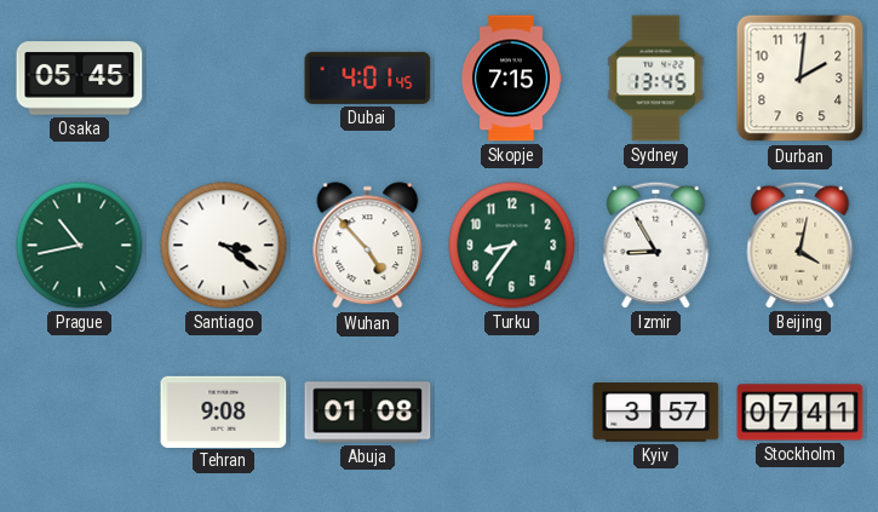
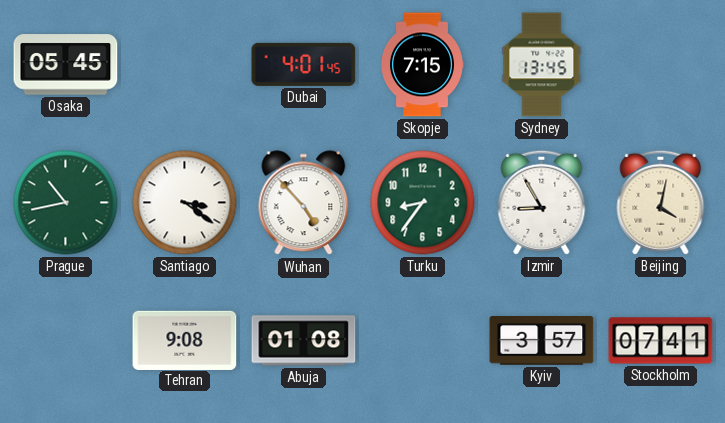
Durban: 2:01 -> none (800, 79)
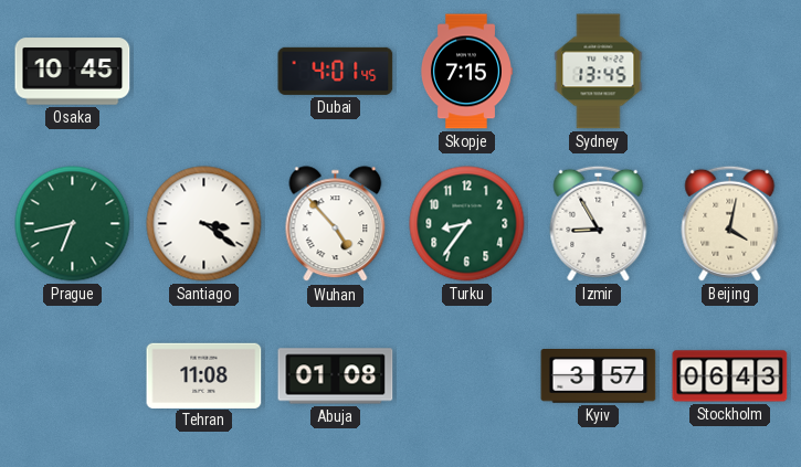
Osaka: 05:45 -> 10:45 (73, 72)
Prague: 10:43 -> 6:43 (73, 224)
Tehran: 9:08 -> 11:08 (204, 375)
Stockholm: 07:41 -> 06:43 (730, 376)
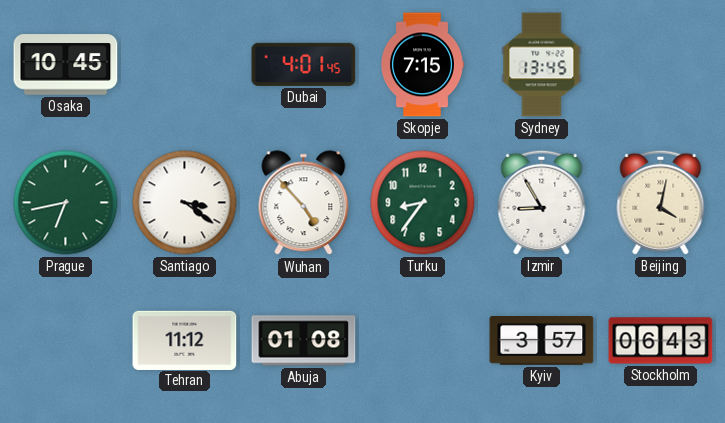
Tehran: 11:08 -> 11:12 (185, 340)
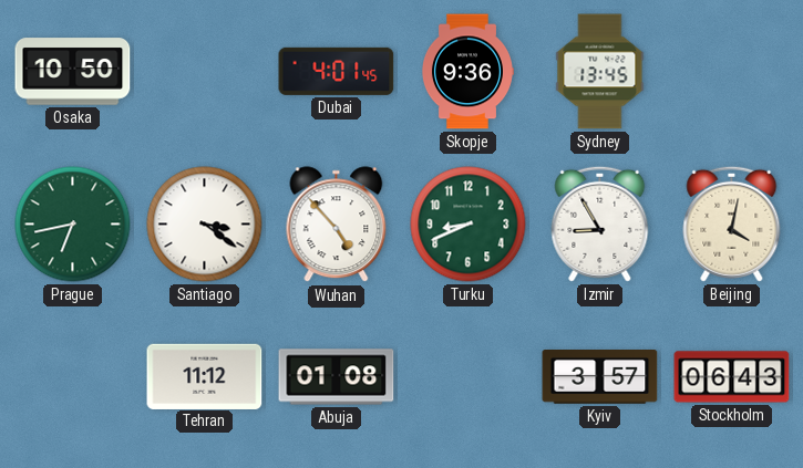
Osaka: 10:45 -> 10:50 (73, 72)
Skopje: 7:15 -> 9:36 (467, 72)
Turku: 8:36 -> 8:41 (469, 225)
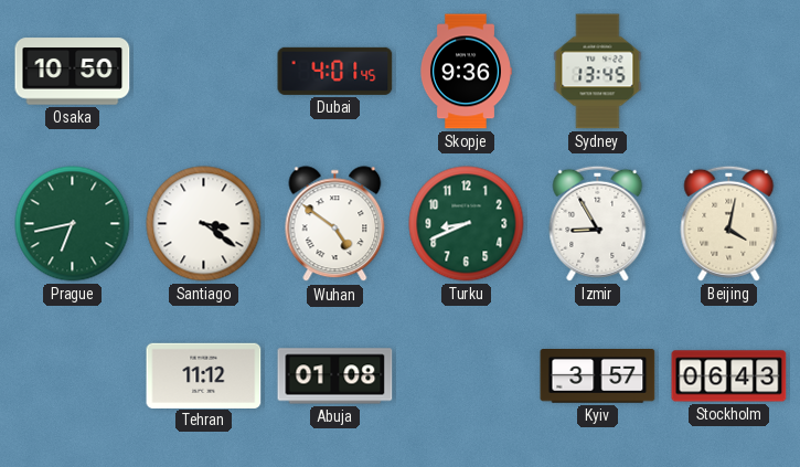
Wuhan: 4:53 -> 4:51 (335, 224)
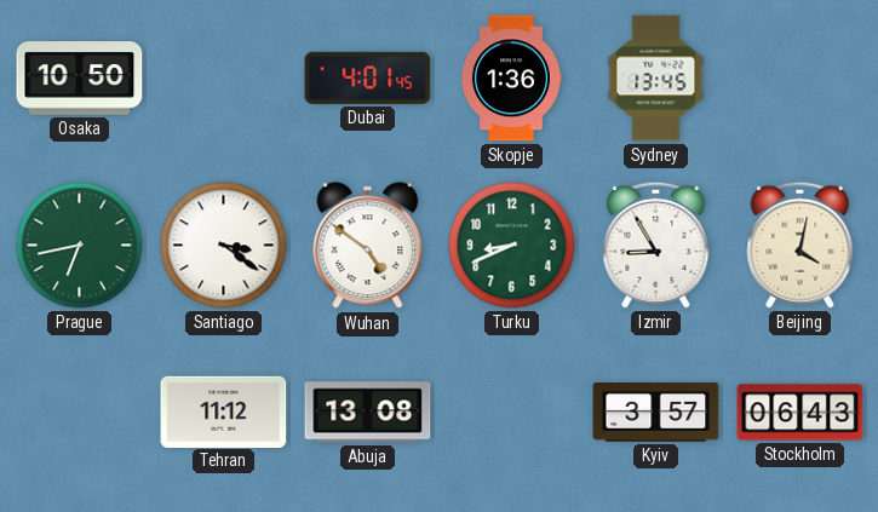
Skopje: 9:36 -> 1:36 (511, 79)
Abuja: 01:08 -> 13:08 (368, 413)
